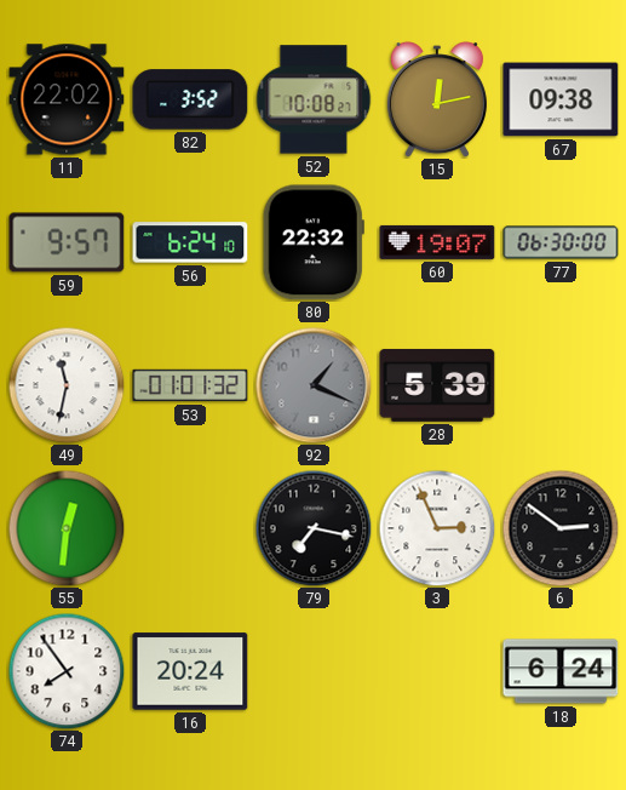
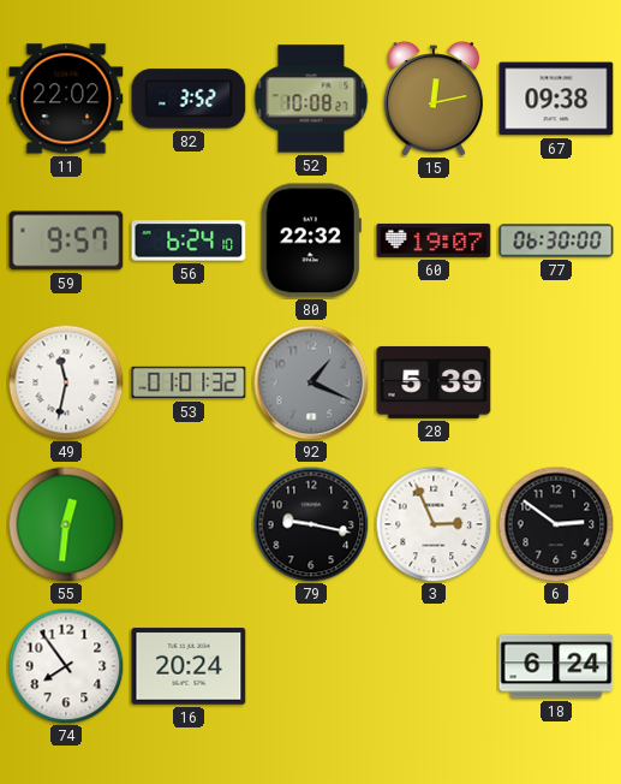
79: 7:17 -> 9:17 (311, 524)
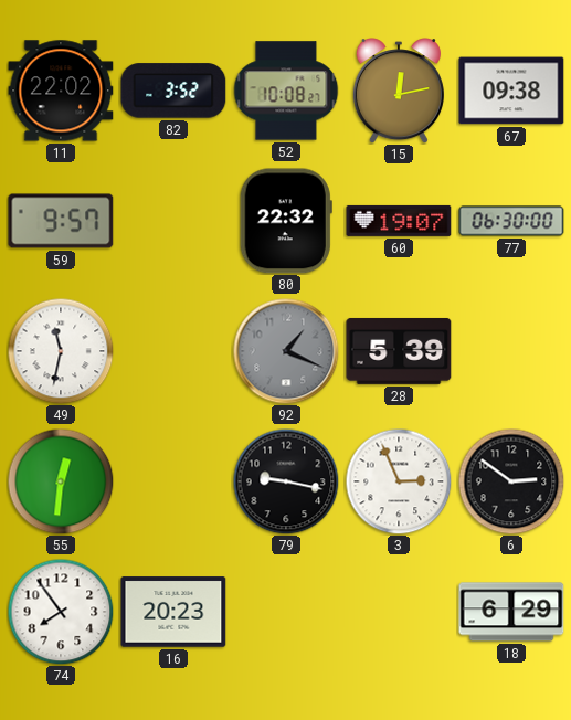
56: 6:24 -> none (189, 240)
53: 01:01 -> none (189, 382)
16: 20:24 -> 20:23 (173, 612)
18: 6:24 -> 6:29 (511, 612)
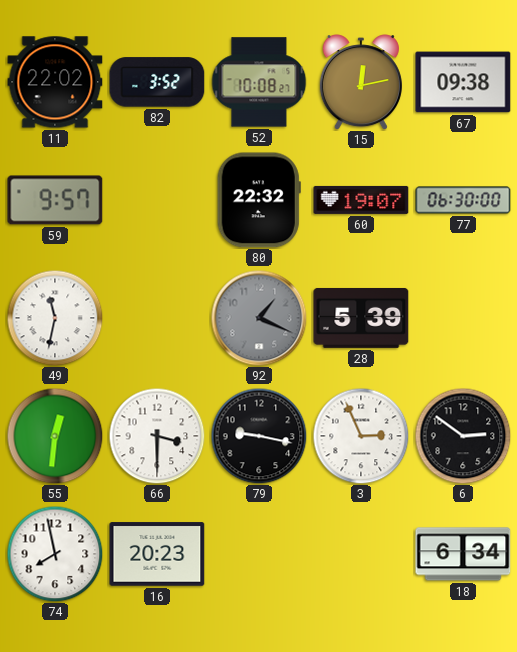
66: none -> 3:30 (157, 436)
74: 7:54 -> 7:58 (55, 554)
18: 6:29 -> 6:34 (463, 554)
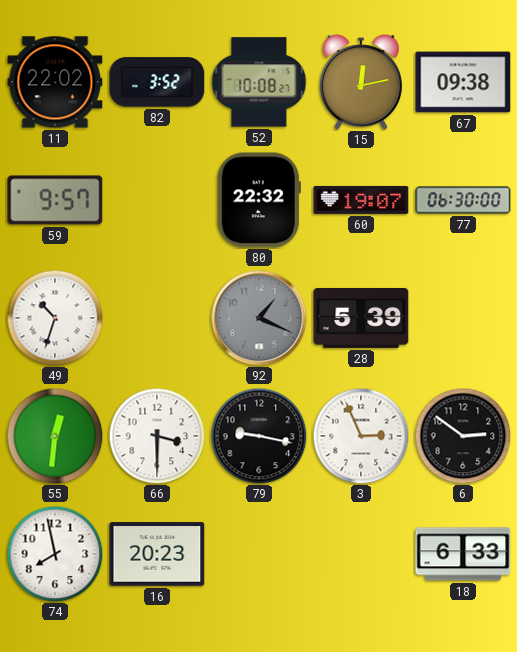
49: 11:32 -> 10:33 (55, 318)
18: 6:34 -> 6:33 (463, 554)
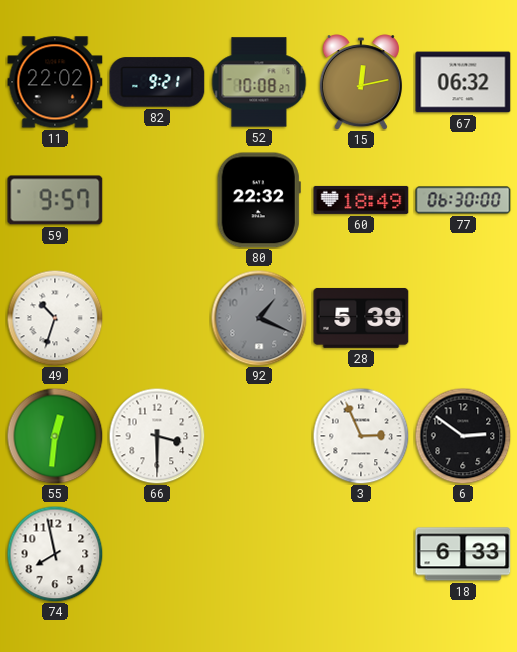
82: 3:52 -> 9:21 (157, 82)
67: 09:38 -> 06:32 (463, 82)
60: 19:07 -> 18:49 (361, 200)
79: 9:17 -> none (259, 436)
16: 20:23 -> none (157, 554)
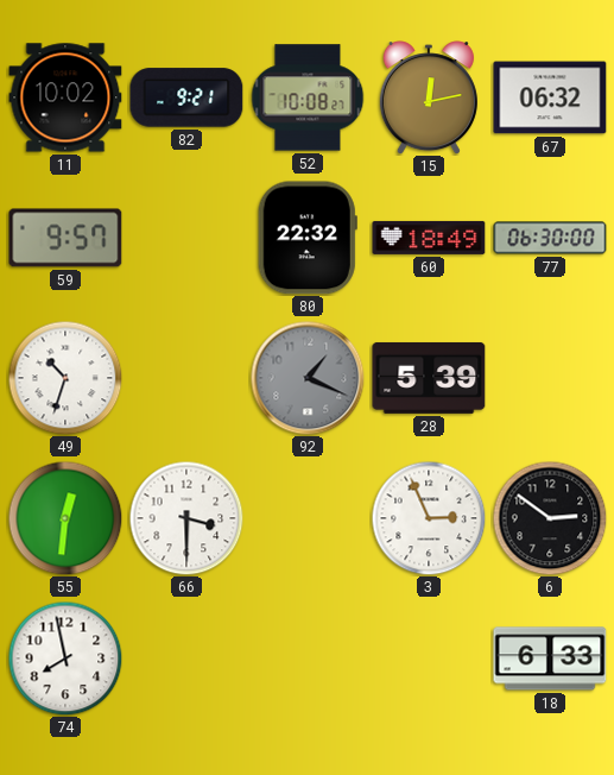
11: 22:02 -> 10:02 (65, 97)
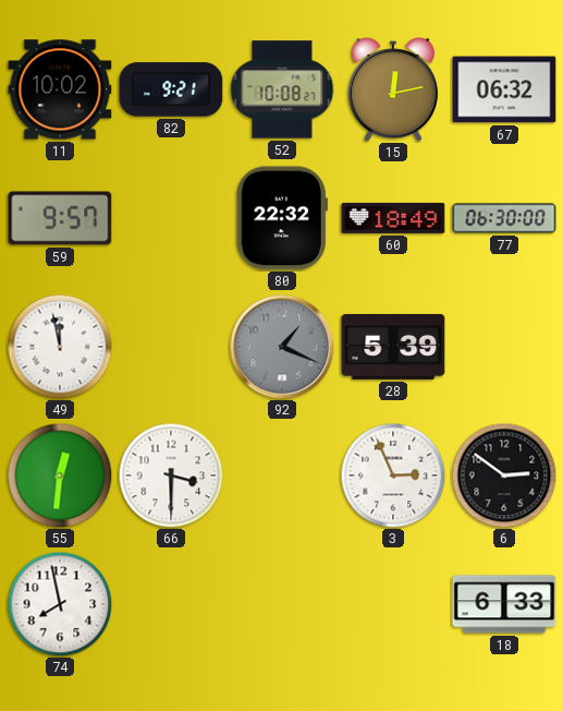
49: 10:33 -> 11:58 (60, 347)
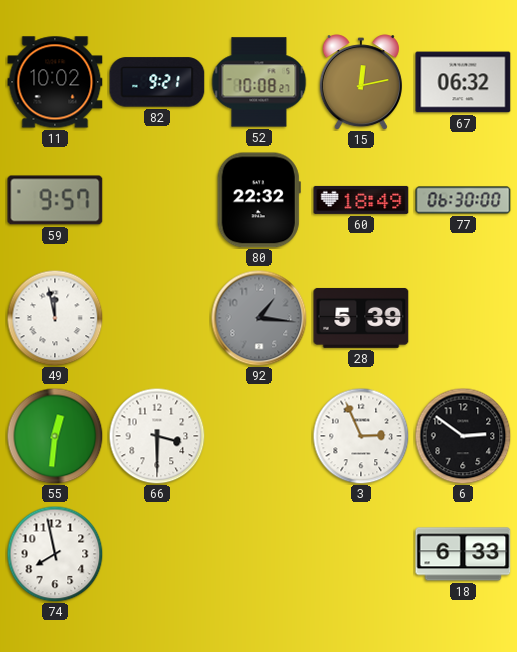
92: 1:19 -> 1:16 (259, 318)
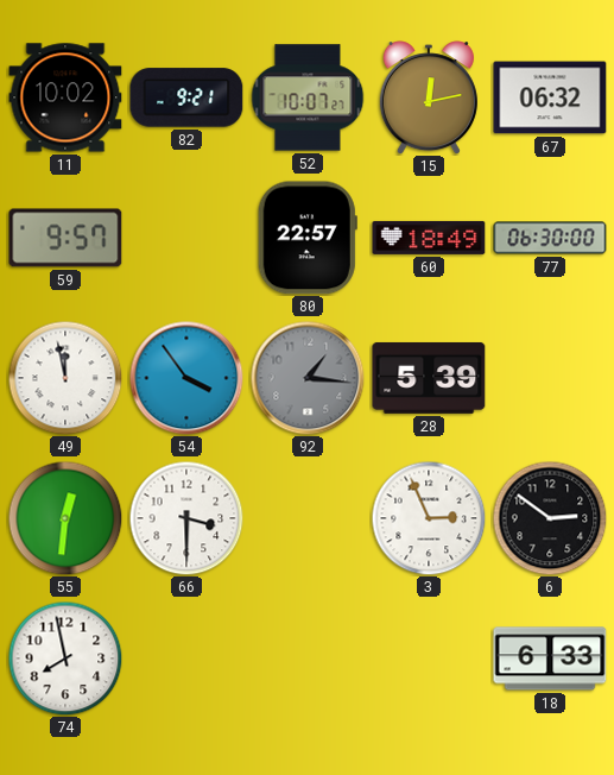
52: 10:08 -> 10:07 (308, 97)
80: 22:32 -> 22:57 (308, 238)
54: none -> 3:54 (186, 378)
